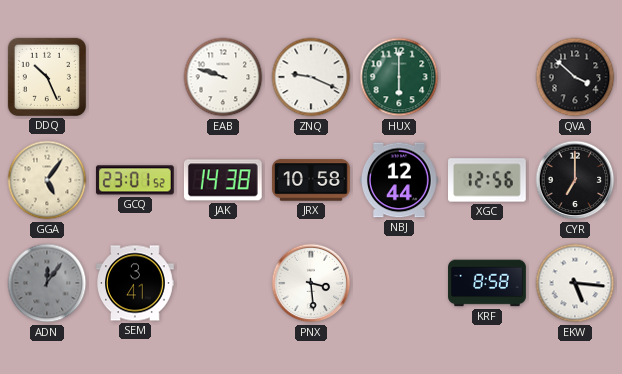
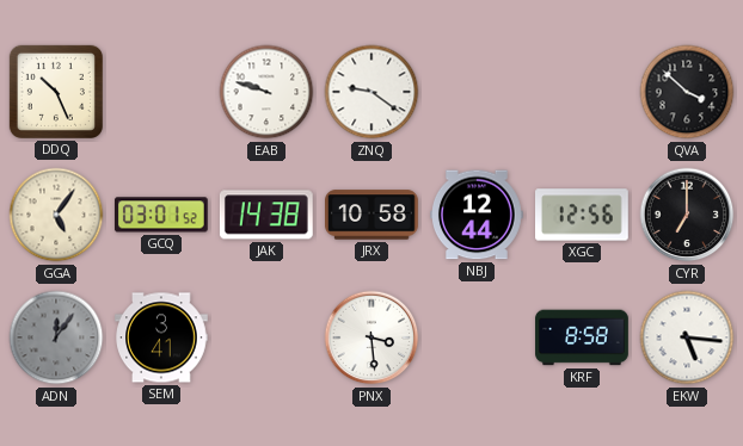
ZNQ: 9:19 -> 9:21 (371, 92)
HUX: 6:00 -> none (399, 77)
GCQ: 23:01 -> 03:01 (161, 215)
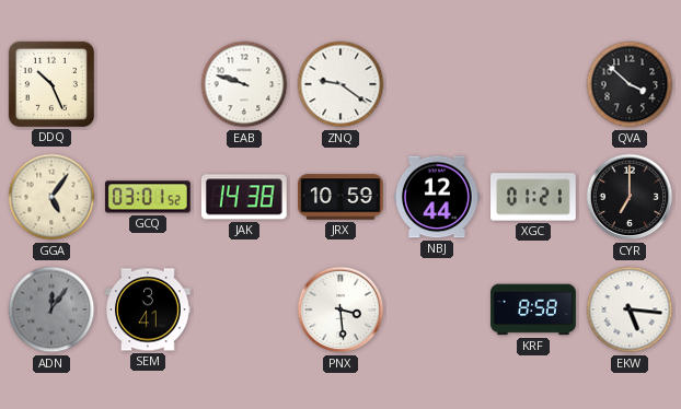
JRX: 10:58 -> 10:59 (342, 197)
XGC: 12:56 -> 01:21 (534, 197)
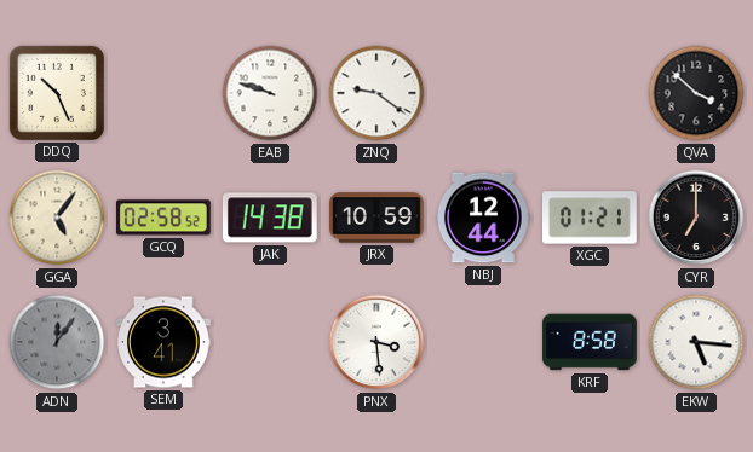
GCQ: 03:01 -> 02:58 (163, 218)
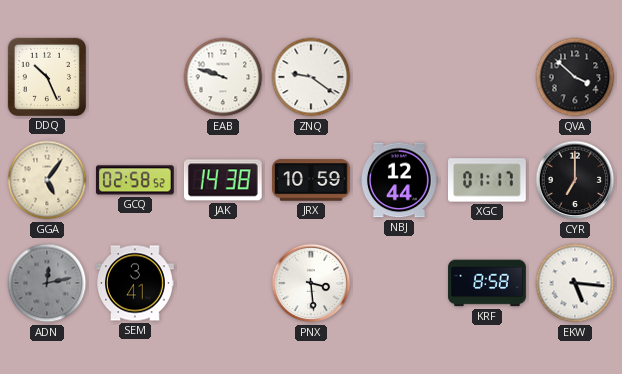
XGC: 01:21 -> 01:17 (488, 180)
ADN: 12:06 -> 12:13 (47, 283)
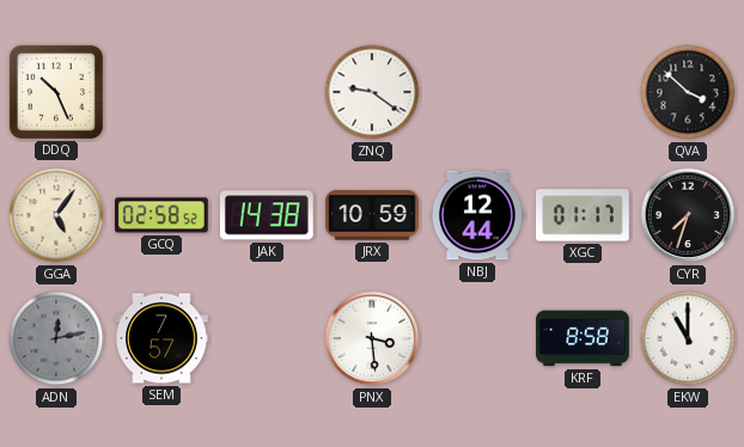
EAB: 9:48 -> none (223, 77)
CYR: 7:00 -> 7:33 (688, 215)
SEM: 3:41 -> 7:57 (163, 338)
EKW: 5:16 -> 11:00 (688, 338)
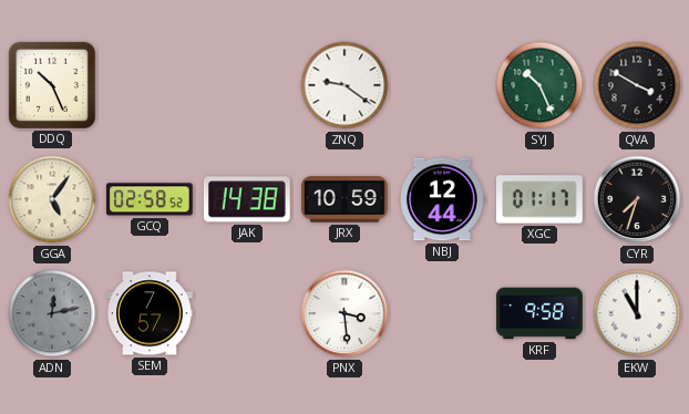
SYJ: none -> 10:26 (539, 85)
QVA: 3:52 -> 3:50 (637, 85)
KRF: 8:58 -> 9:58 (539, 313)
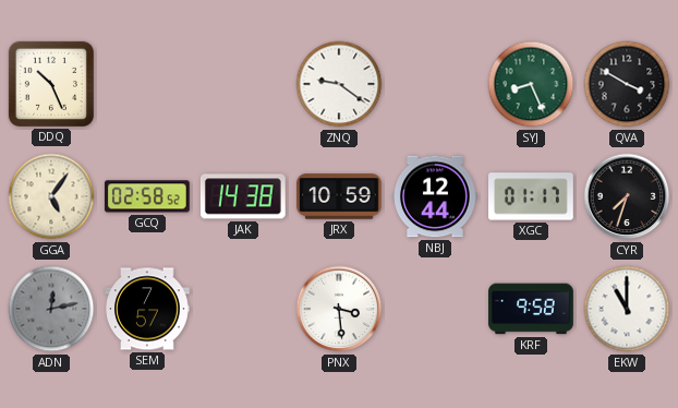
SYJ: 10:26 -> 8:26 (531, 84)
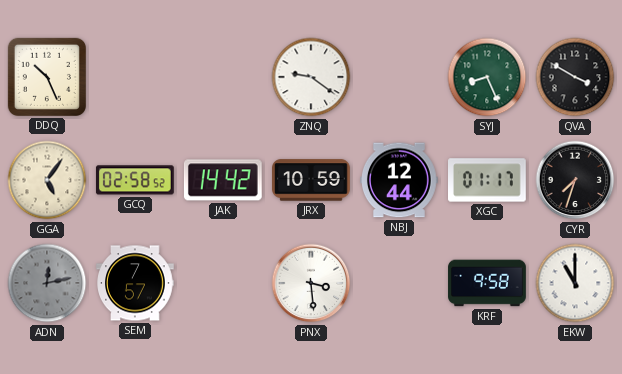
JAK: 14:38 -> 14:42 (223, 180)
